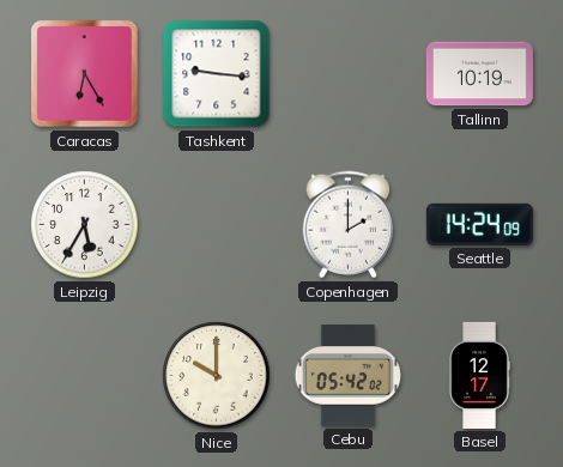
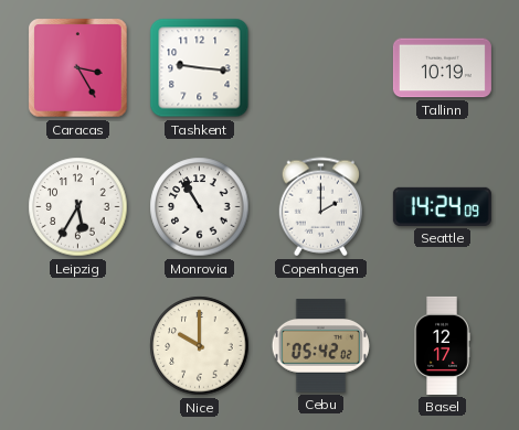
Caracas: 6:25 -> 3:25 (78, 68)
Monrovia: none -> 10:55 (200, 207)
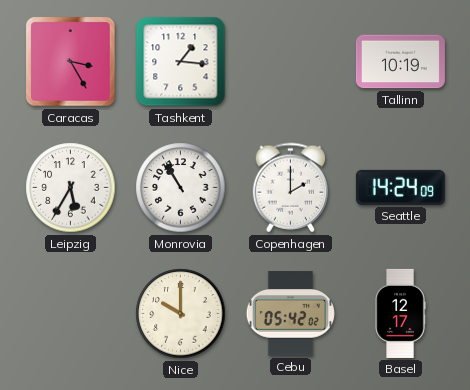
Tashkent: 9:16 -> 1:16 (181, 62)
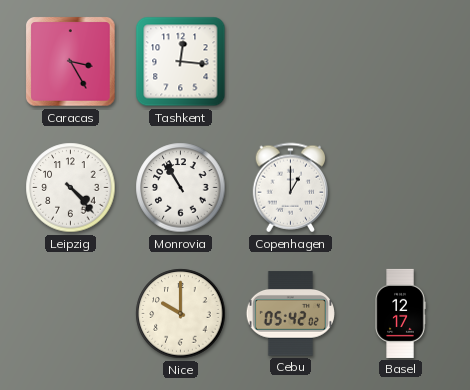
Tashkent: 1:16 -> 12:16 (181, 62)
Tallinn: 10:19 -> none (400, 62)
Leipzig: 5:35 -> 4:23 (71, 188)
Copenhagen: 2:00 -> 1:00 (291, 188)
Seattle: 14:24 -> none (400, 187)
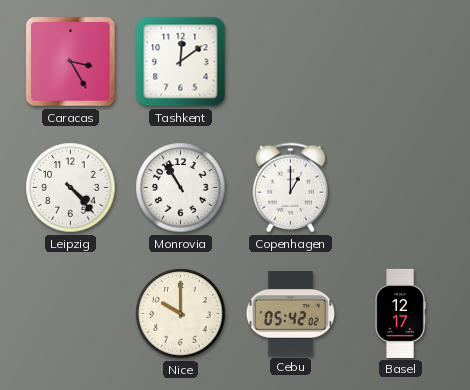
Tashkent: 12:16 -> 12:09 (181, 62)
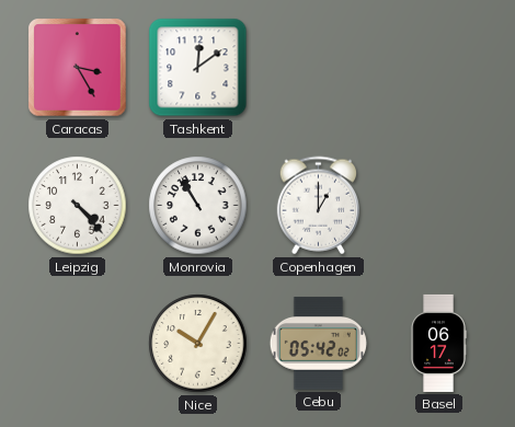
Nice: 10:00 -> 10:05 (198, 344)
Basel: 12:17 -> 06:17 (438, 343)
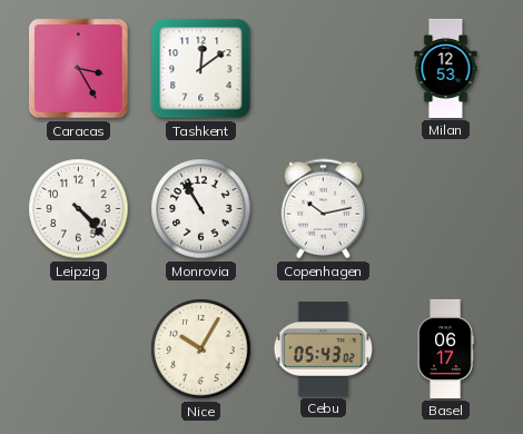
Milan: none -> 12:53 (446, 68)
Copenhagen: 1:00 -> 10:13 (324, 209)
Cebu: 05:42 -> 05:43 (323, 349)
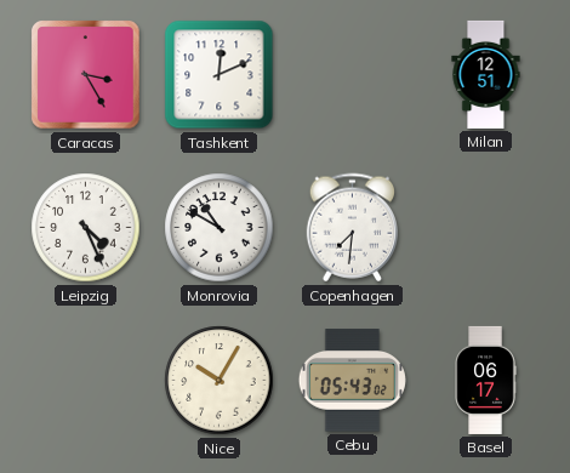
Tashkent: 12:09 -> 12:11 (220, 75)
Milan: 12:53 -> 12:51 (486, 74)
Leipzig: 4:23 -> 4:26 (86, 228)
Monrovia: 10:55 -> 10:50 (220, 228)
Copenhagen: 10:13 -> 7:31 (353, 228)
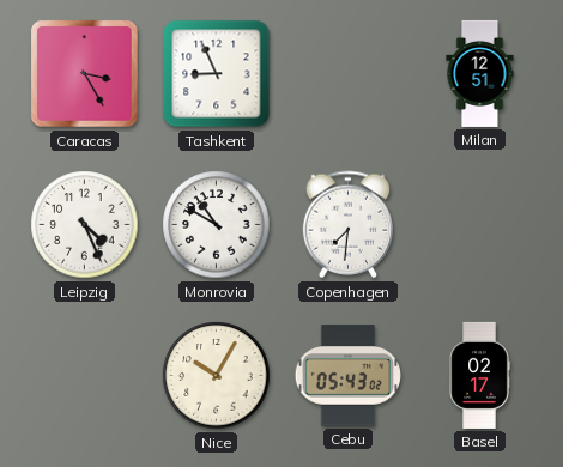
Tashkent: 12:11 -> 8:56 (217, 74)
Basel: 06:17 -> 02:17 (479, 375)
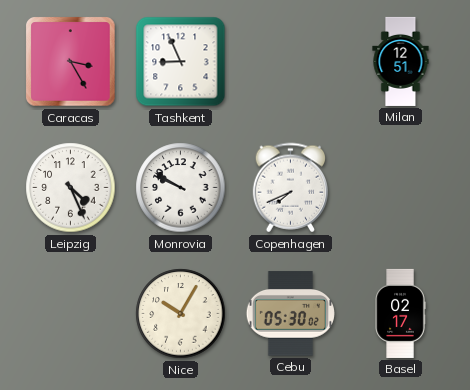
Monrovia: 10:50 -> 9:50 (181, 188)
Copenhagen: 7:31 -> 7:41 (291, 188)
Cebu: 05:43 -> 05:30 (290, 314)
